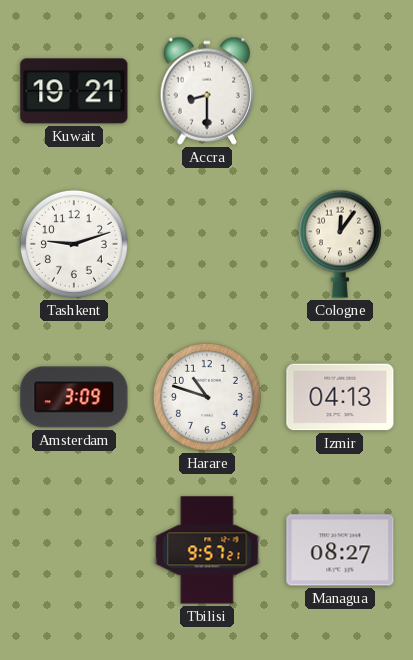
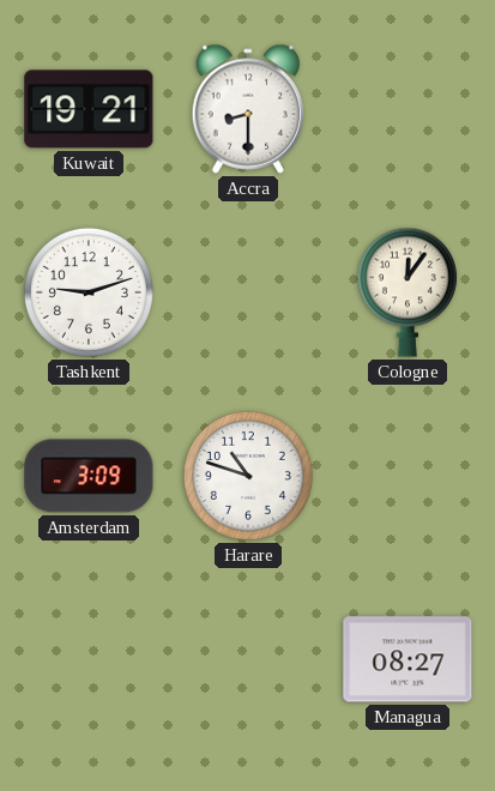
Izmir: 04:13 -> none (340, 397)
Tbilisi: 9:57 -> none (207, 550)
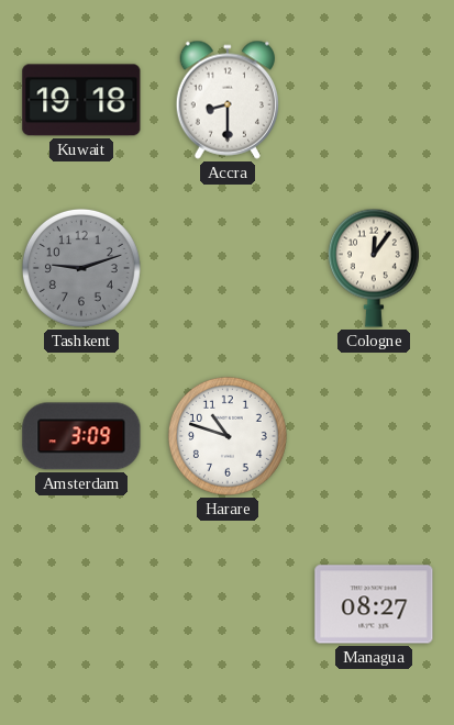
Kuwait: 19:21 -> 19:18 (81, 100)
Tashkent dial: white -> grey (81, 268)
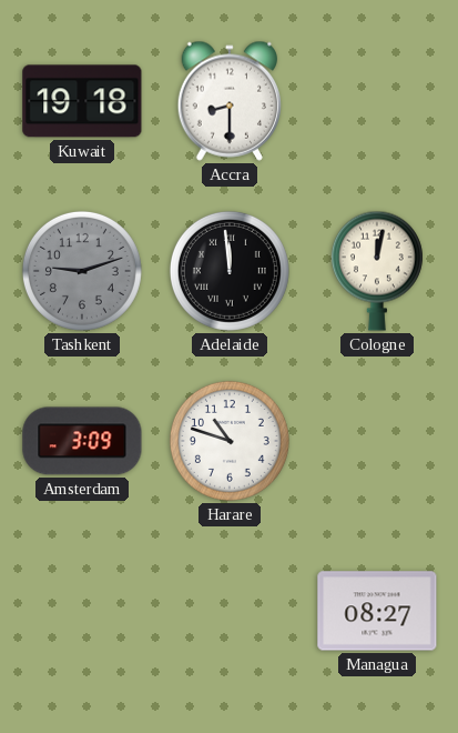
Adelaide: none -> 11:59 (230, 271)
Cologne: 12:06 -> 12:02 (377, 271)
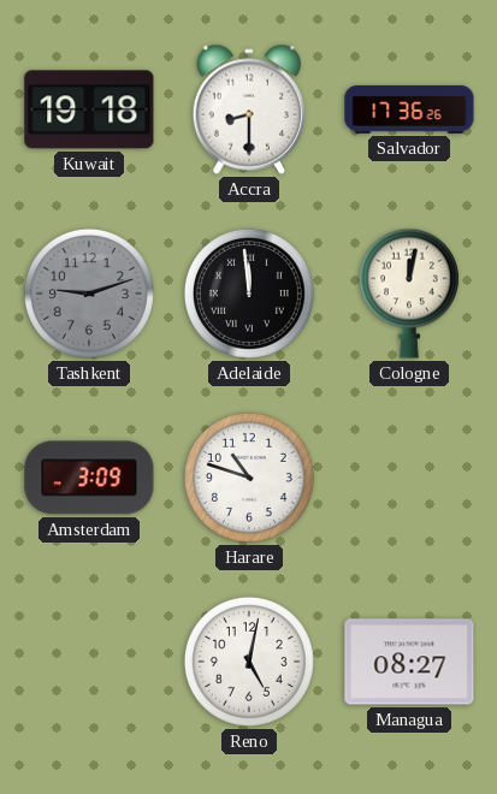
Salvador: none -> 17:36 (409, 109)
Reno: none -> 5:02 (249, 662)
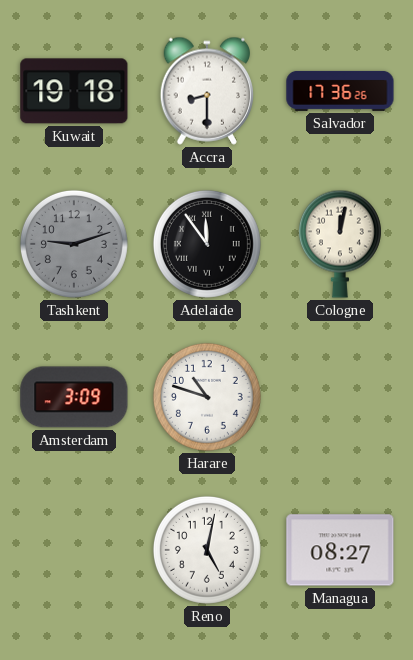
Adelaide: 11:59 -> 11:54 (207, 244)
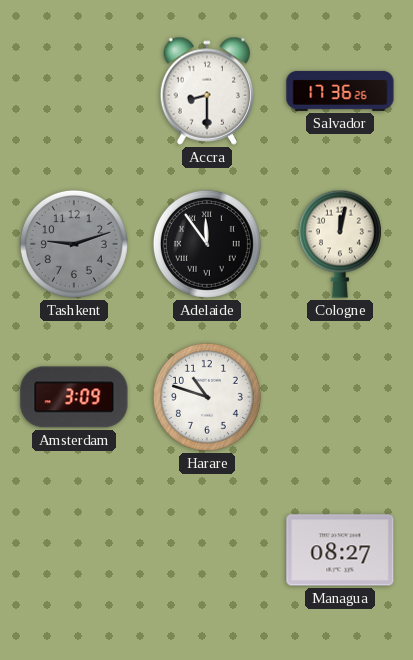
Kuwait: 19:18 -> none (74, 91)
Reno: 5:02 -> none (207, 550)
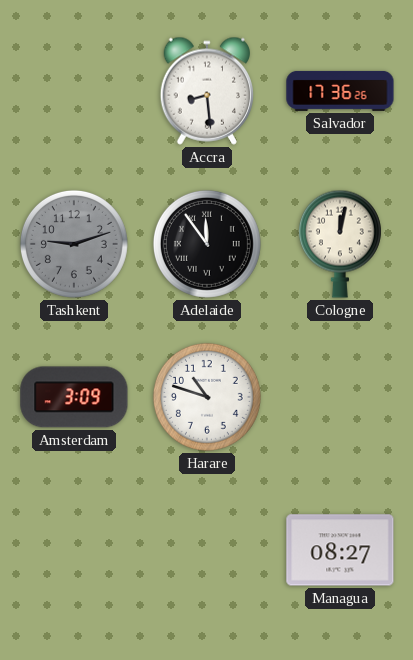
Accra: 8:30 -> 8:29 (206, 91)
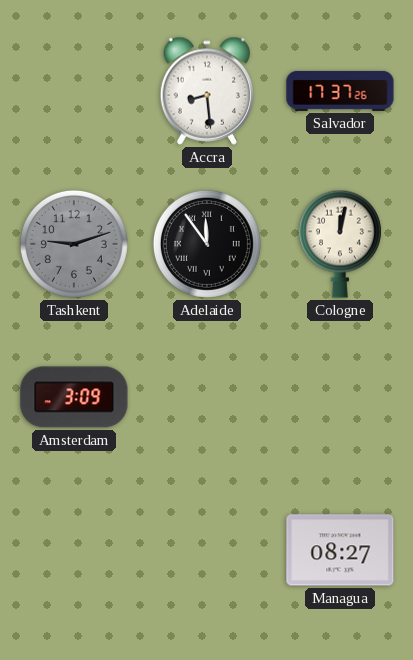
Salvador: 17:36 -> 17:37 (340, 91)
Harare: 10:48 -> none (207, 397)
